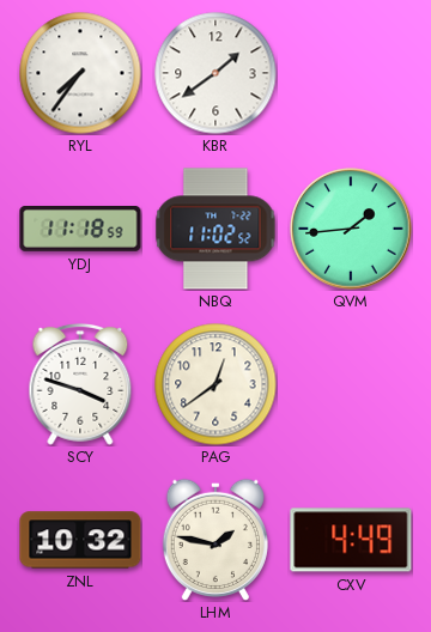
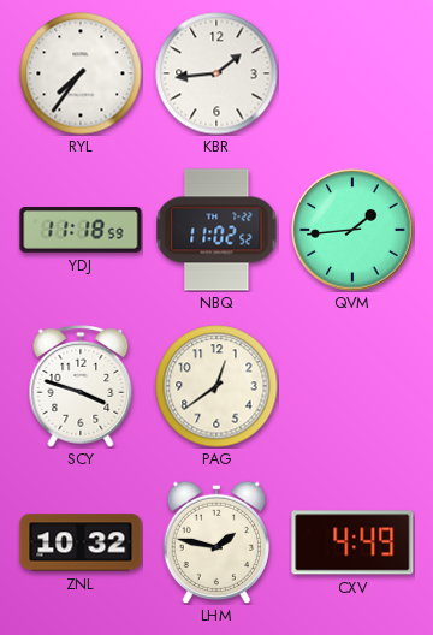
KBR: 1:39 -> 1:44 (216, 73)
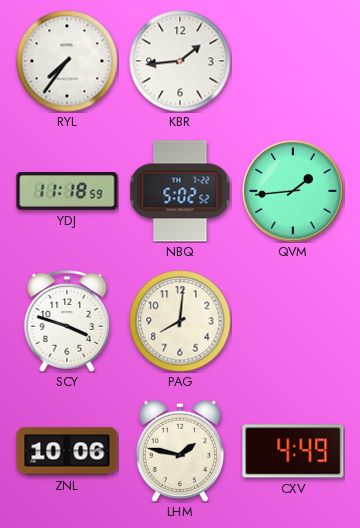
NBQ: 11:02 -> 5:02 (180, 191)
PAG: 12:39 -> 8:01 (180, 321)
ZNL: 10:32 -> 10:06 (67, 451)
